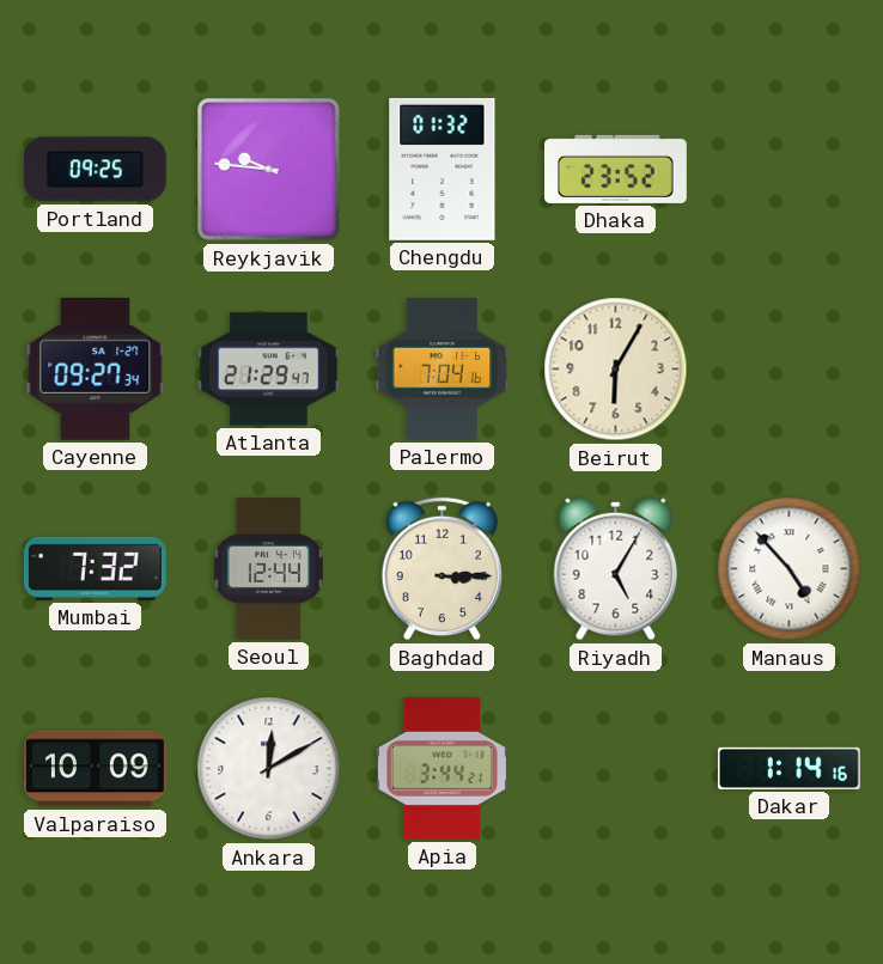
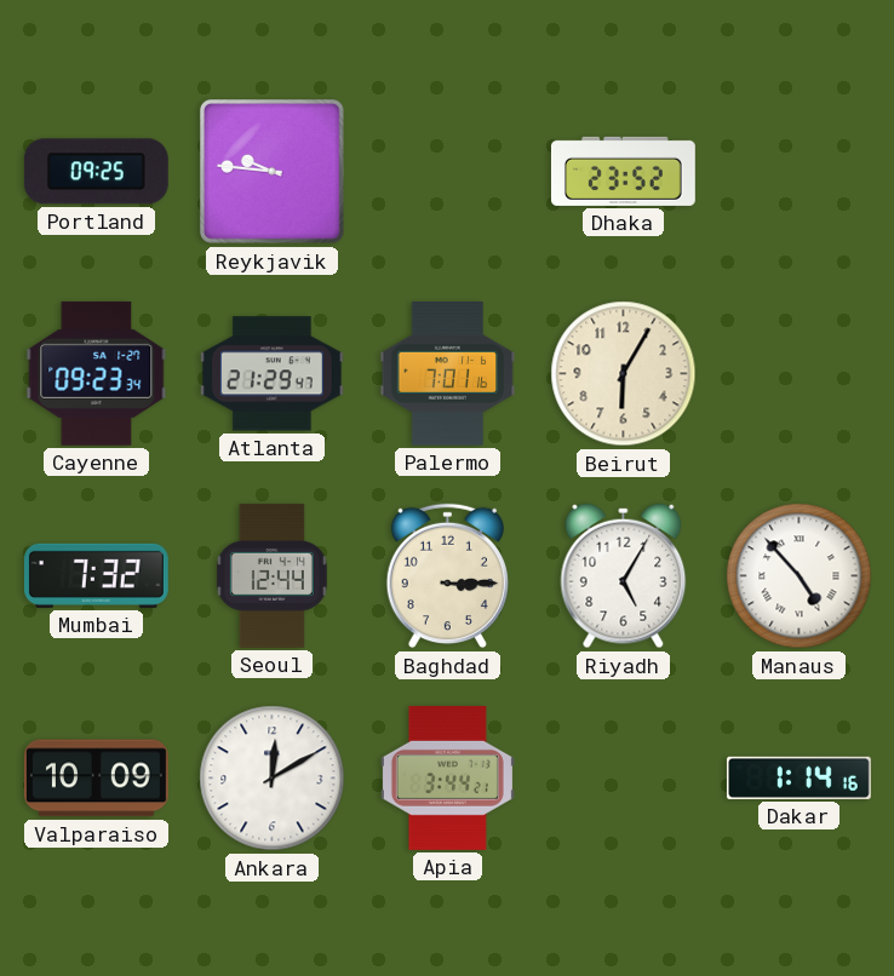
Chengdu: 01:32 -> none (443, 169)
Cayenne: 09:27 -> 09:23 (97, 373)
Palermo: 7:04 -> 7:01 (448, 373)
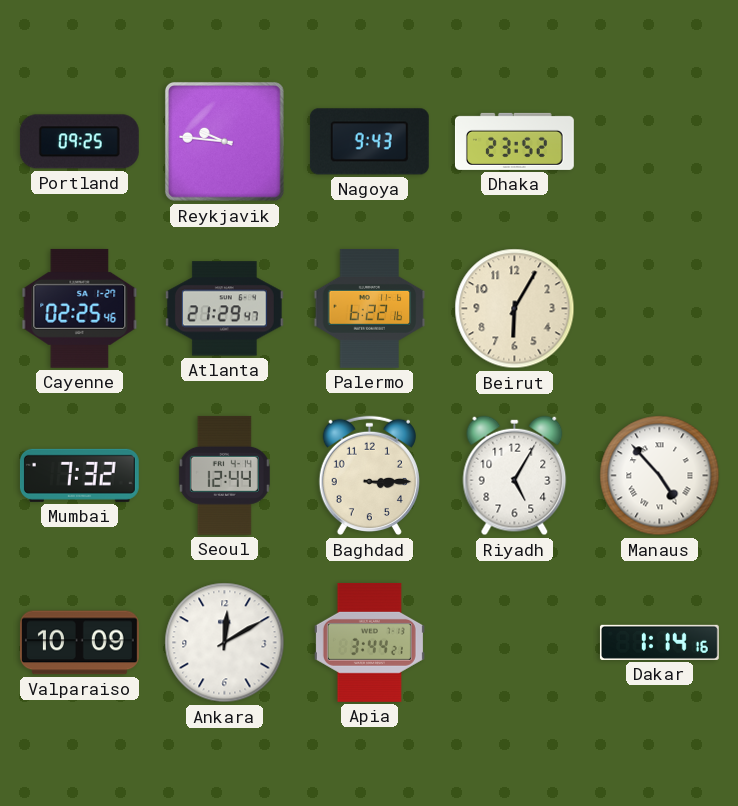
Nagoya: none -> 9:43 (369, 142)
Cayenne: 09:23 -> 02:25 (80, 308)
Palermo: 7:01 -> 6:22 (370, 308)
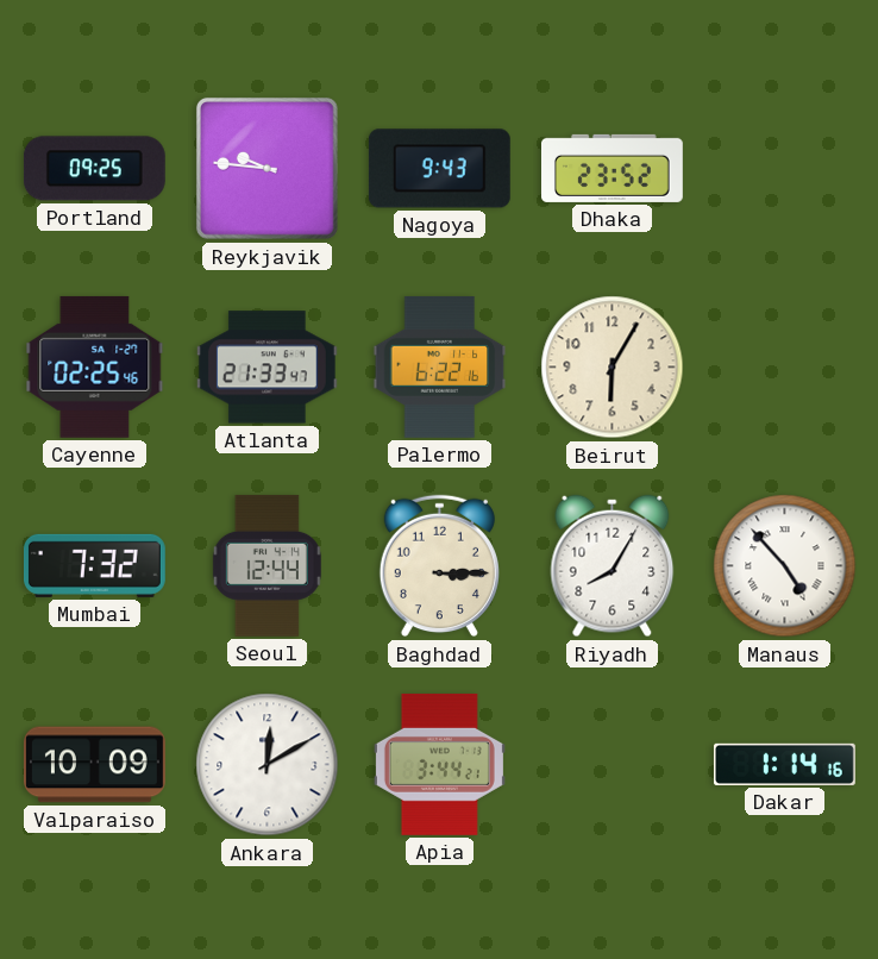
Atlanta: 21:29 -> 21:33 (266, 368)
Riyadh: 5:05 -> 8:05 (613, 566)
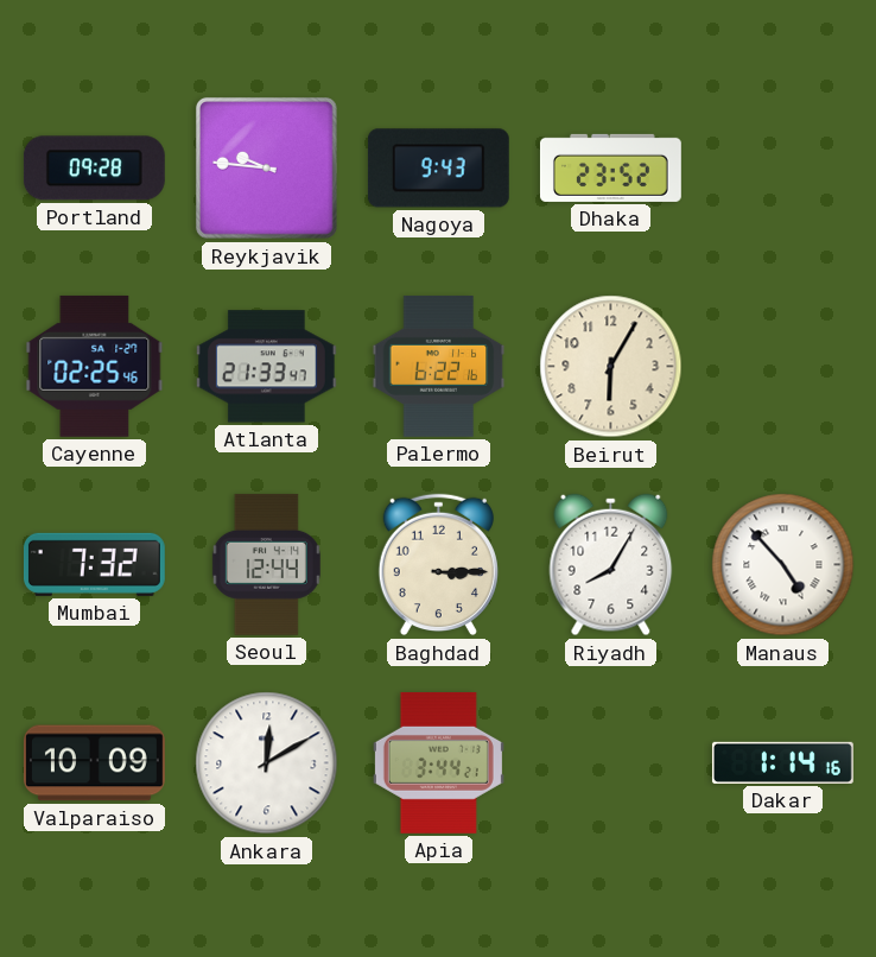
Portland: 09:25 -> 09:28 (94, 169)
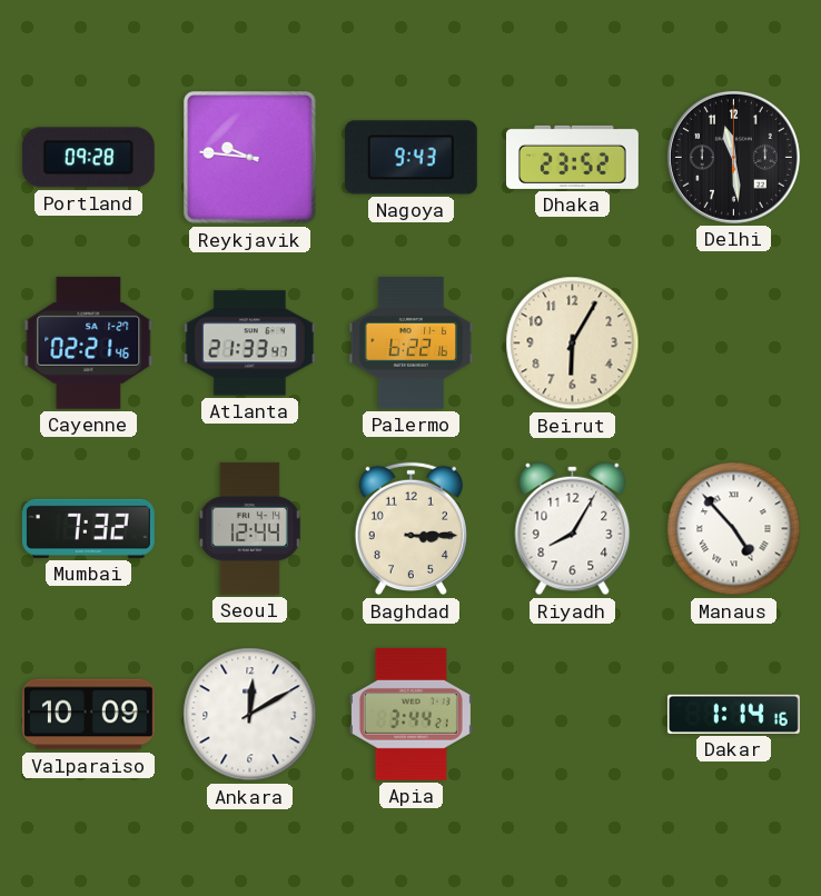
Delhi: none -> 11:29 (733, 157)
Cayenne: 02:25 -> 02:21 (89, 342)
